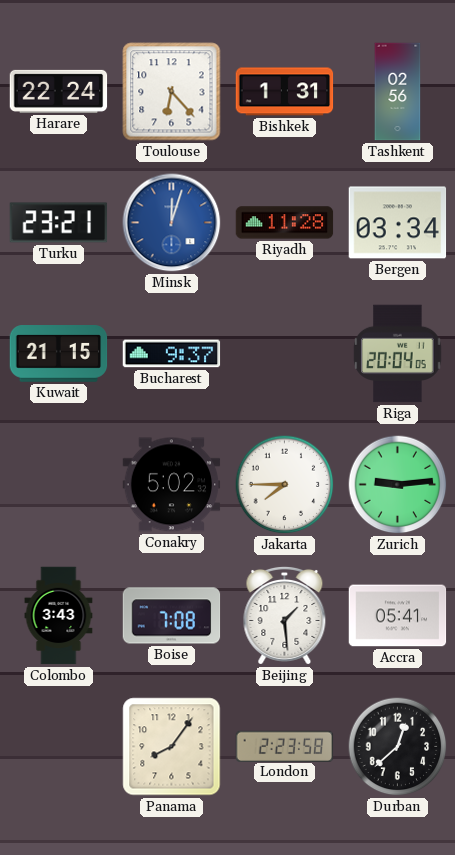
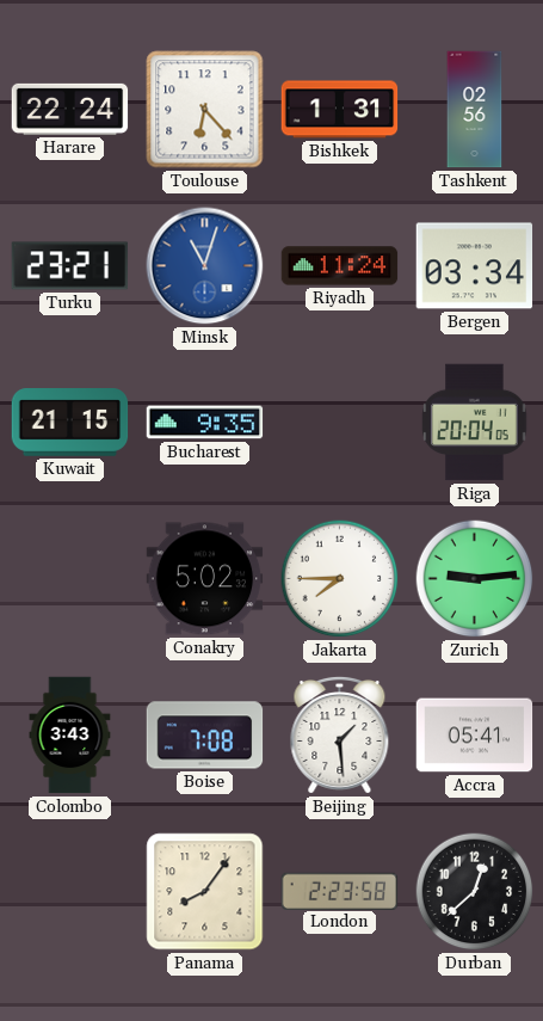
Minsk: 12:03 -> 11:03 (205, 266)
Riyadh: 11:28 -> 11:24 (340, 266)
Bucharest: 9:37 -> 9:35 (205, 423)
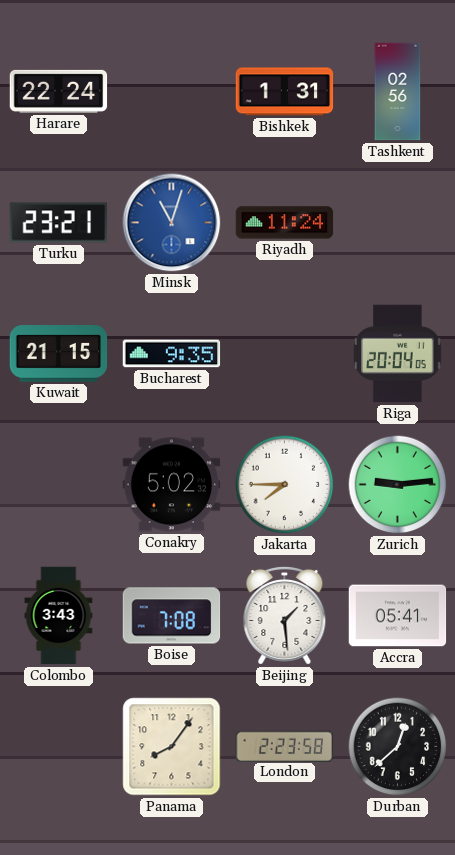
Toulouse: 6:23 -> none (205, 110)
Bergen: 03:34 -> none (475, 266)
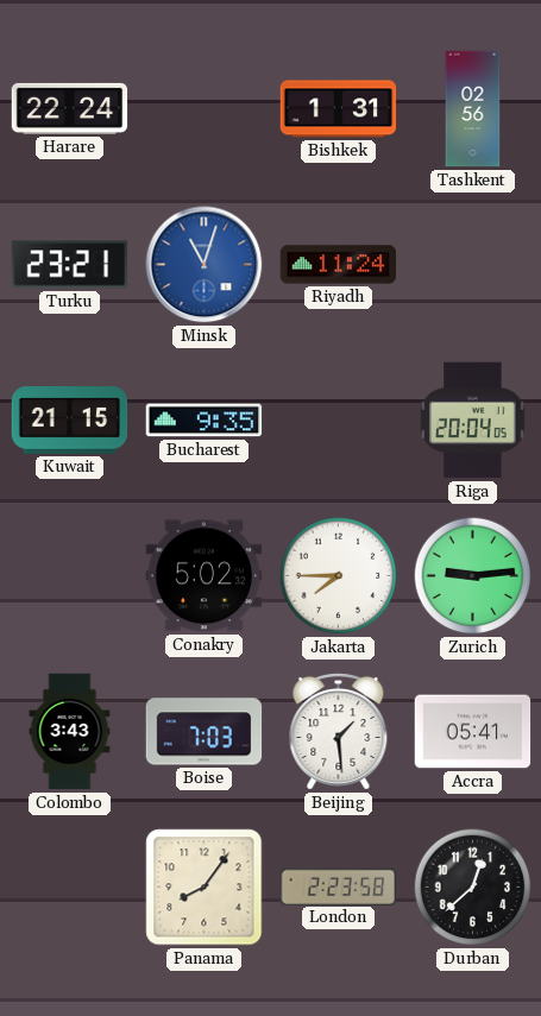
Boise: 7:08 -> 7:03 (205, 732)
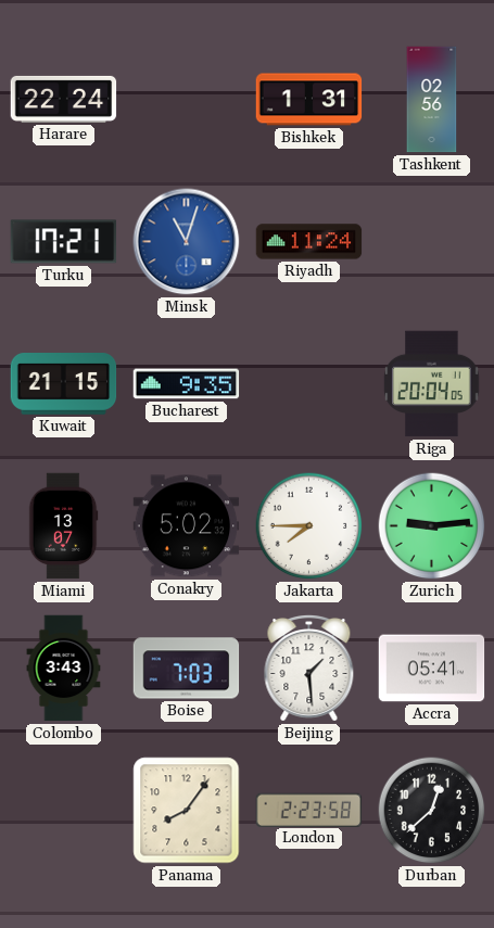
Turku: 23:21 -> 17:21 (64, 242)
Miami: none -> 13:07 (63, 526)
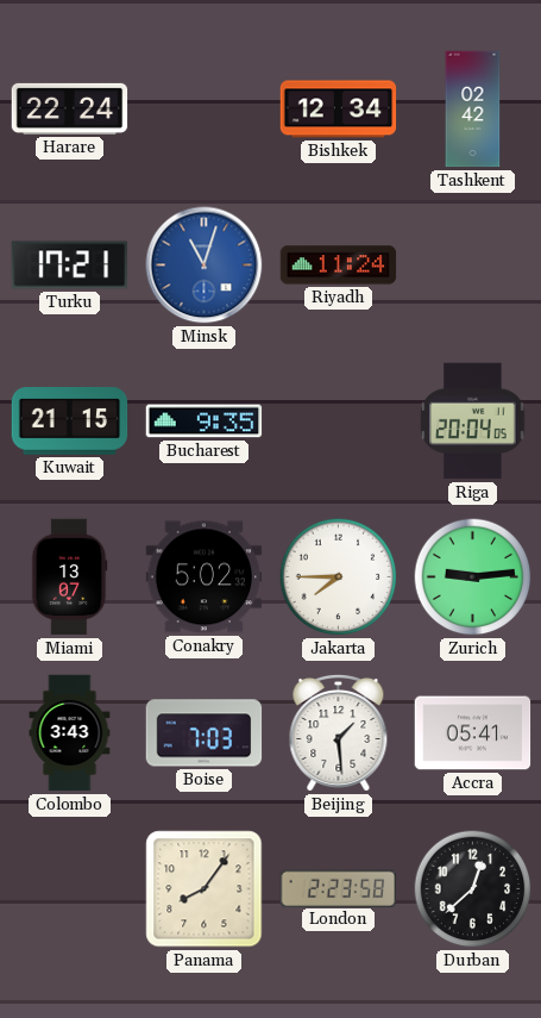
Bishkek: 1:31 -> 12:34 (339, 110)
Tashkent: 02:56 -> 02:42 (473, 110)
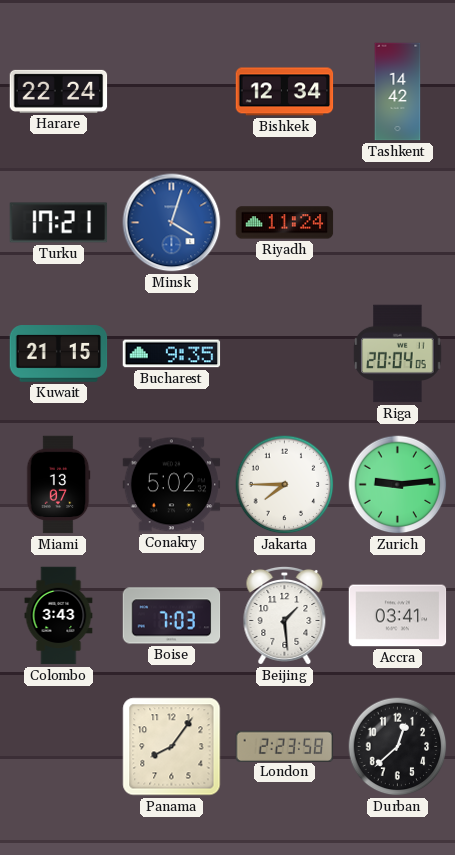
Tashkent: 02:42 -> 14:42 (398, 92)
Minsk: 11:03 -> 4:03 (172, 223)
Accra: 05:41 -> 03:41 (398, 616)
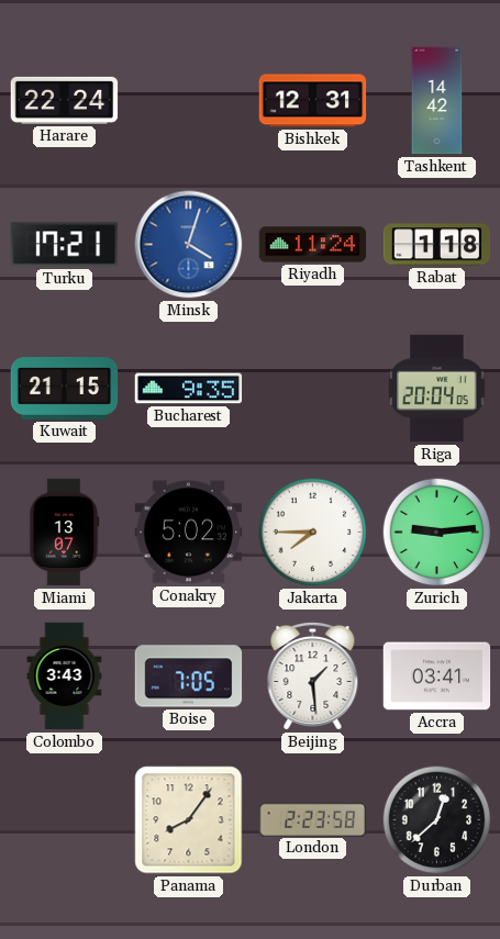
Bishkek: 12:34 -> 12:31 (313, 101)
Rabat: none -> 1:18 (437, 245)
Boise: 7:03 -> 7:05 (189, 677)
